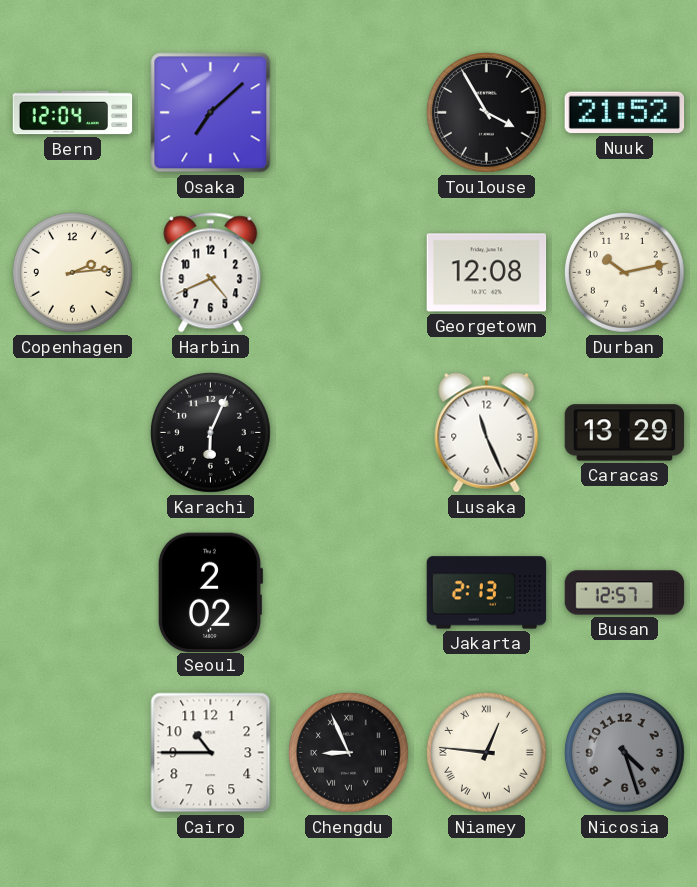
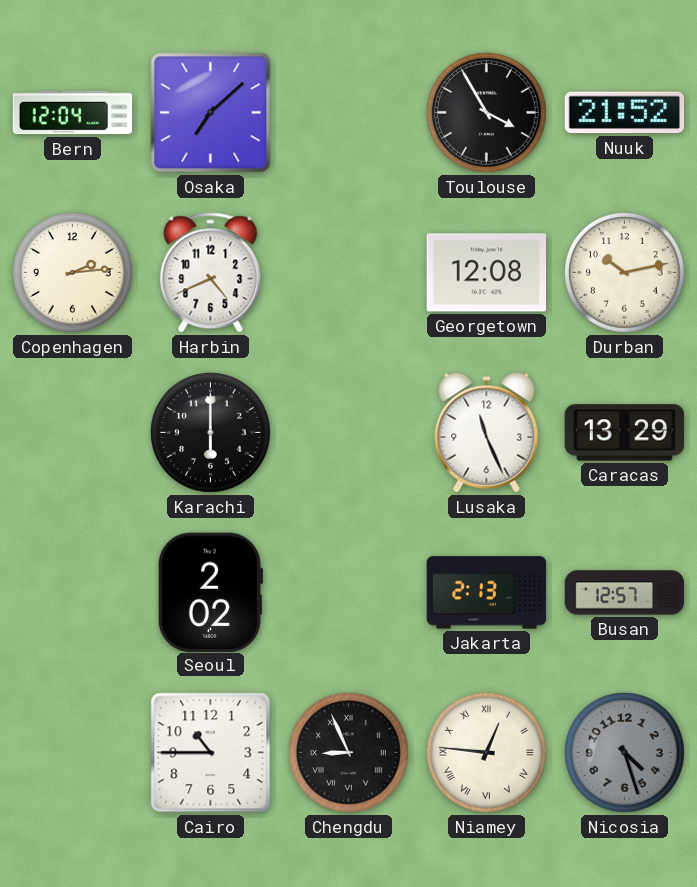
Karachi: 6:04 -> 6:00 (210, 432)
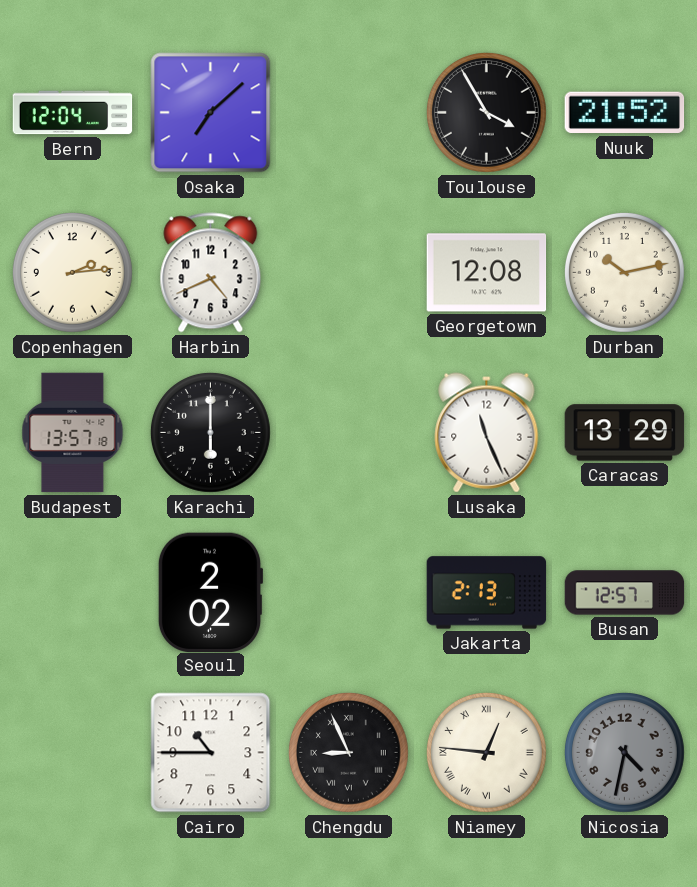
Budapest: none -> 13:57 (73, 433)
Nicosia: 4:27 -> 4:32 (624, 752)
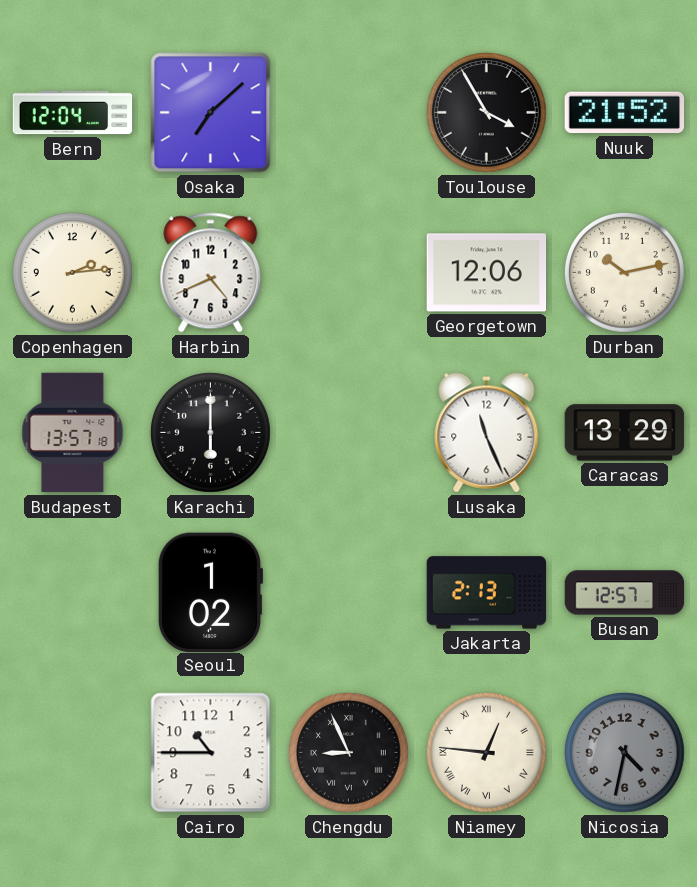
Georgetown: 12:08 -> 12:06 (487, 273)
Seoul: 2:02 -> 1:02 (210, 592)
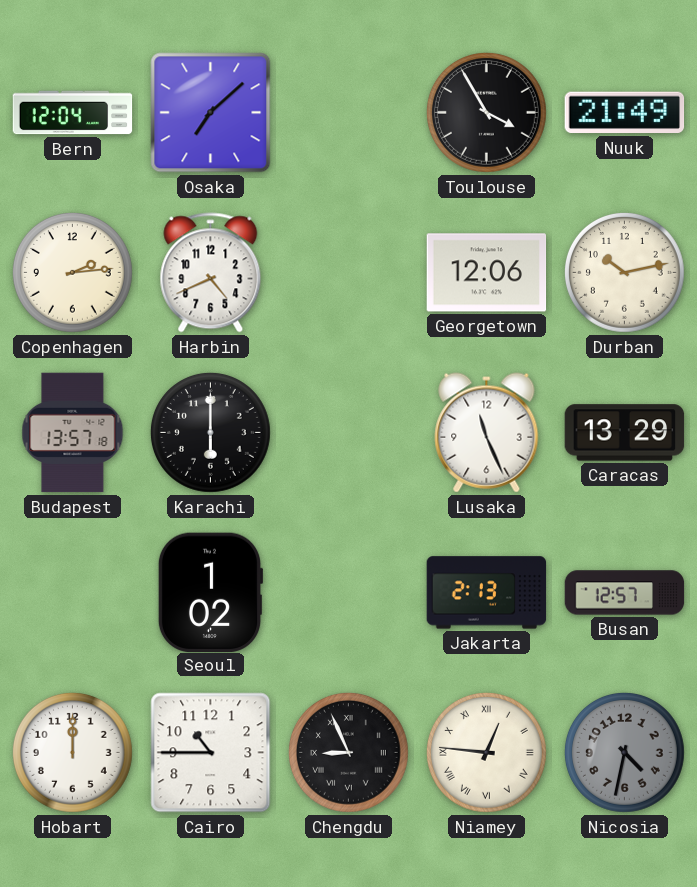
Nuuk: 21:52 -> 21:49 (625, 113)
Hobart: none -> 12:00 (72, 752)
